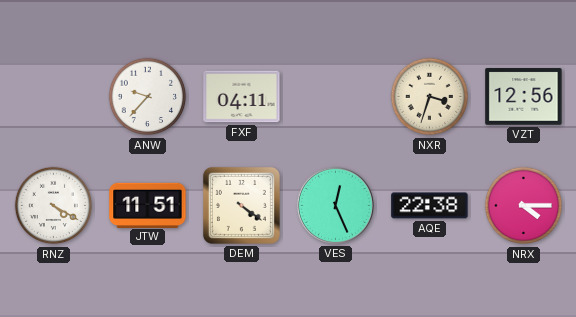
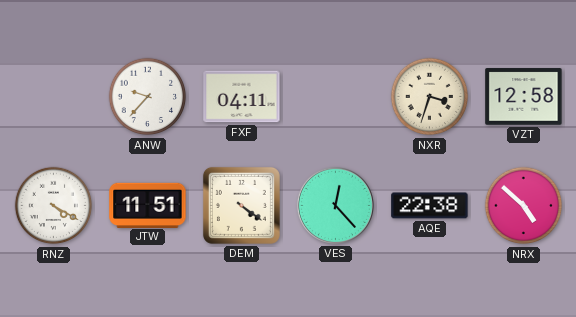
VZT: 12:56 -> 12:58 (524, 97)
VES: 12:26 -> 12:23 (335, 205)
NRX: 4:15 -> 4:52 (524, 206)
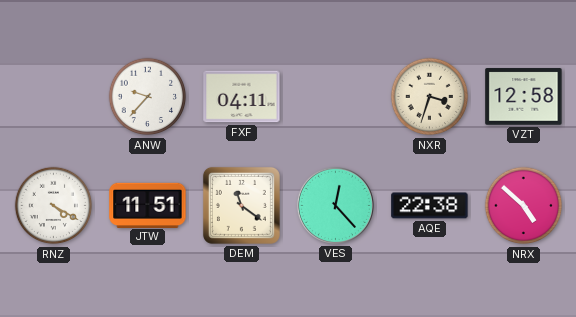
DEM: 4:21 -> 11:21 (241, 205)
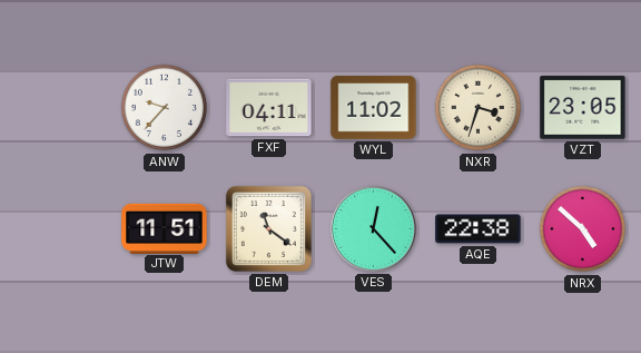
WYL: none -> 11:02 (374, 108)
VZT: 12:58 -> 23:05 (583, 108)
RNZ: 4:20 -> none (54, 206)
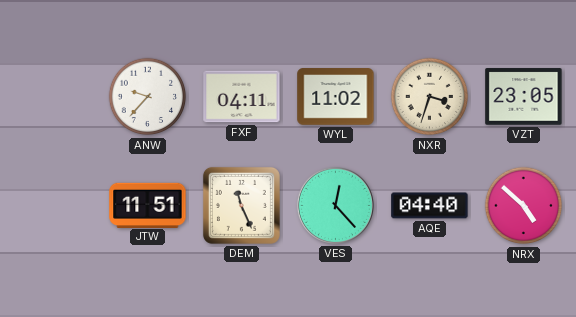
DEM: 11:21 -> 11:26 (241, 205)
AQE: 22:38 -> 04:40 (430, 206)
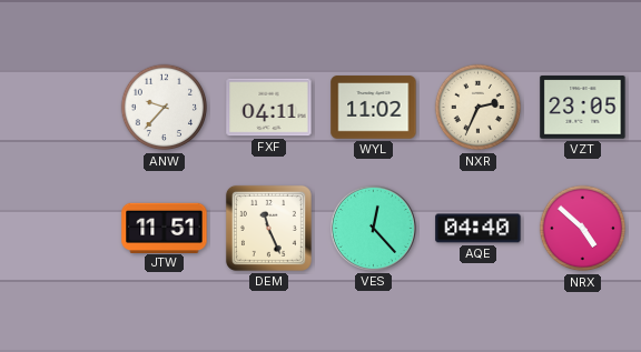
NXR: 3:33 -> 2:34 (479, 108)
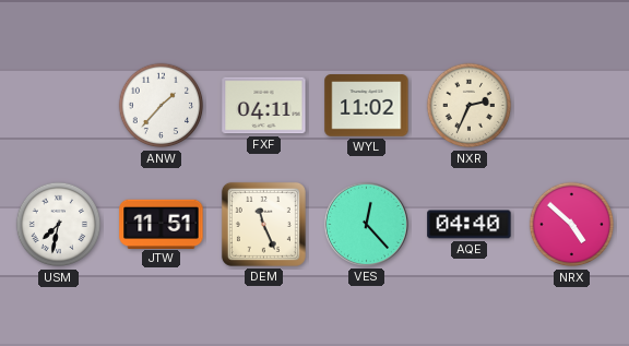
ANW: 9:37 -> 1:37 (162, 106)
VZT: 23:05 -> none (583, 108)
USM: none -> 7:32 (59, 225)
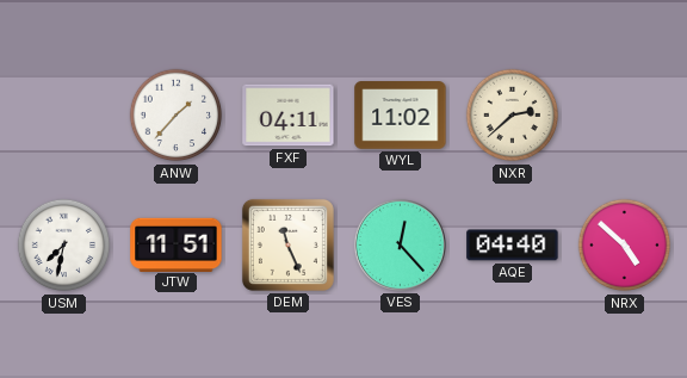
NXR: 2:34 -> 2:38 (513, 116)
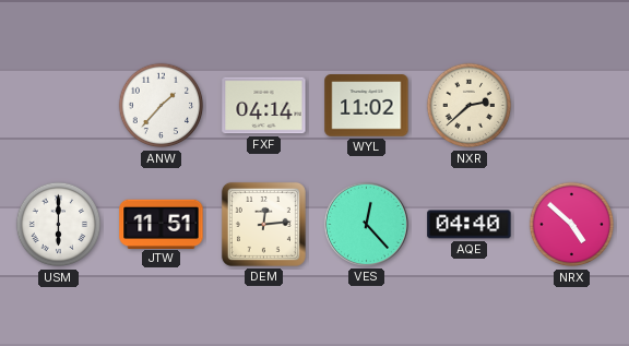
FXF: 04:11 -> 04:14 (264, 106)
USM: 7:32 -> 6:00 (59, 225)
DEM: 11:26 -> 12:14 (263, 224)
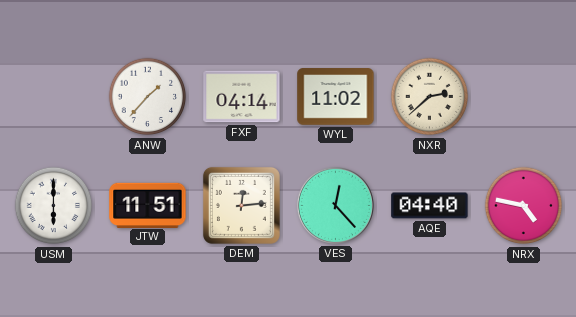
NRX: 4:52 -> 4:47 (524, 206)
